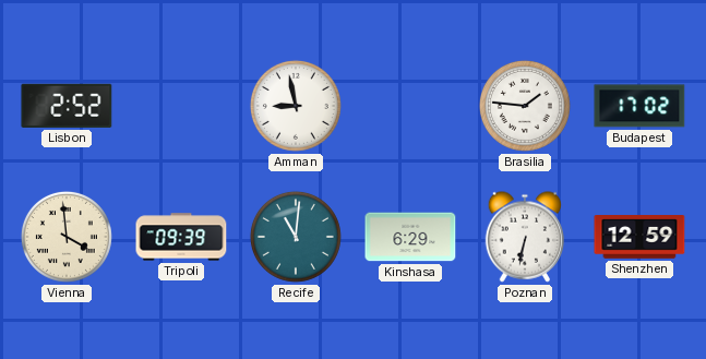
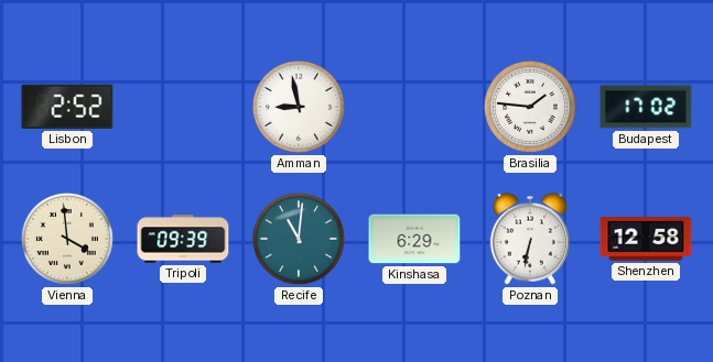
Shenzhen: 12:59 -> 12:58 (646, 240)
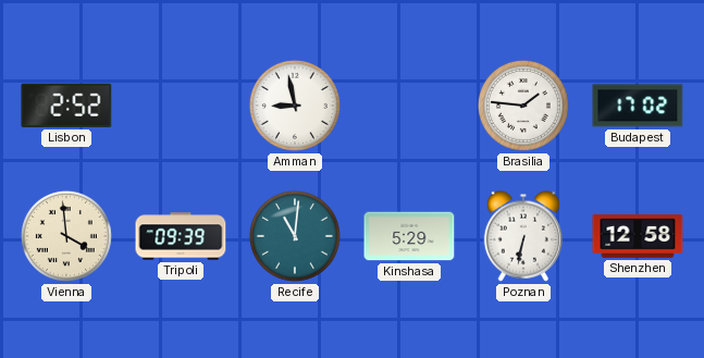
Kinshasa: 6:29 -> 5:29 (409, 236)
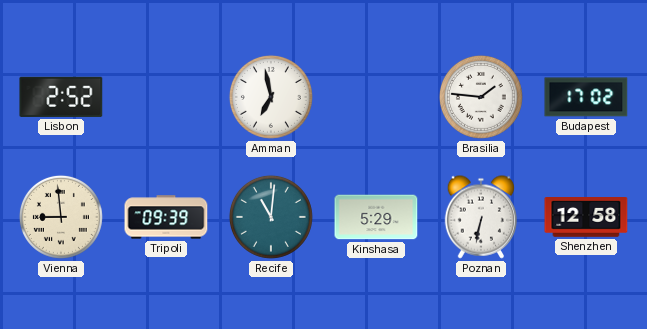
Amman: 8:58 -> 6:58 (271, 97)
Vienna: 3:59 -> 8:59 (61, 217)
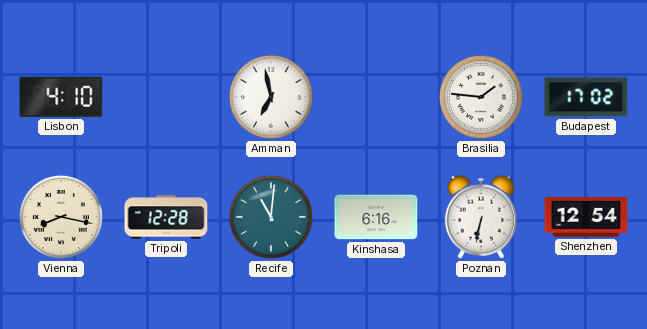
Lisbon: 2:52 -> 4:10 (61, 97)
Vienna: 8:59 -> 8:17 (61, 217)
Tripoli: 09:39 -> 12:28 (166, 217)
Kinshasa: 5:29 -> 6:16 (376, 217)
Shenzhen: 12:58 -> 12:54 (586, 218)
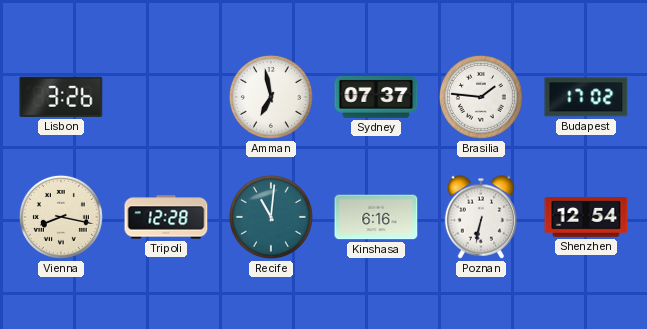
Lisbon: 4:10 -> 3:26 (61, 97)
Sydney: none -> 07:37 (376, 98)
